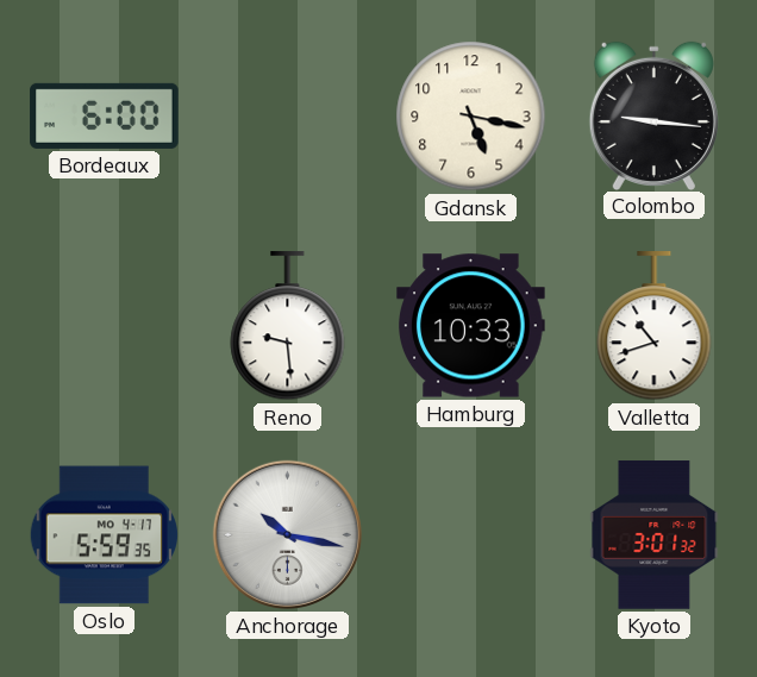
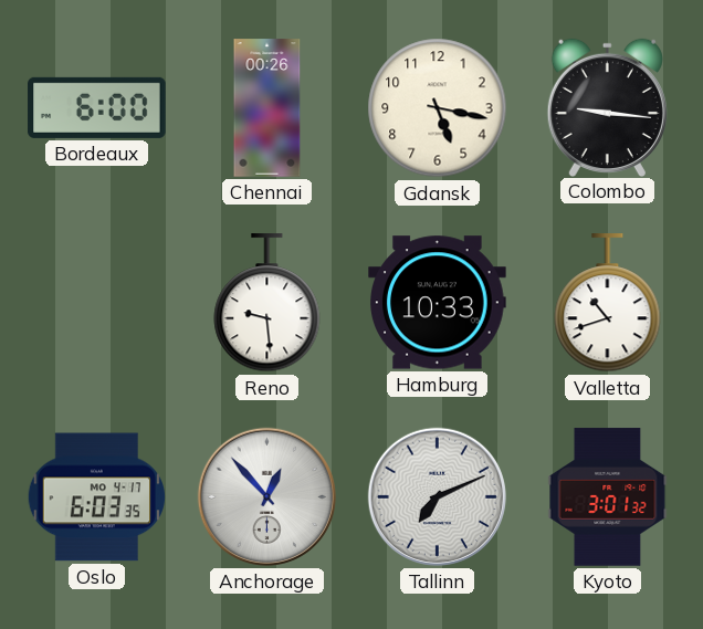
Chennai: none -> 00:26 (267, 108)
Oslo: 5:59 -> 6:03 (96, 497)
Anchorage: 10:17 -> 12:53 (266, 496)
Tallinn: none -> 7:11 (437, 496)
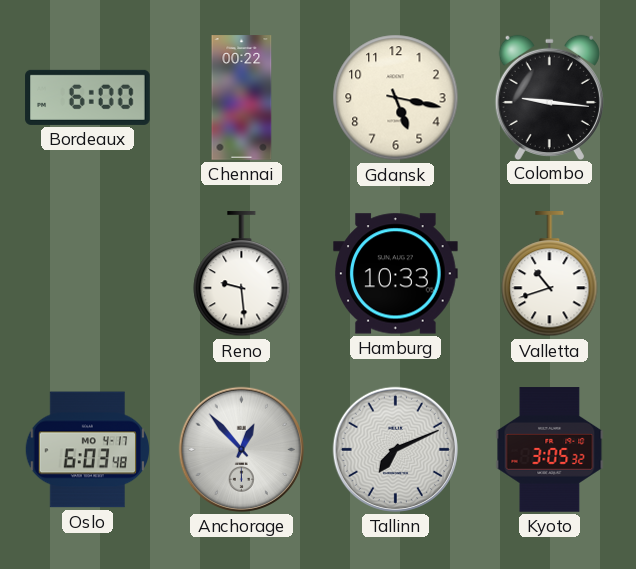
Chennai: 00:26 -> 00:22 (242, 98)
Oslo: 6:03:35 -> 6:03:48 (87, 450)
Kyoto: 3:01 -> 3:05 (550, 450)
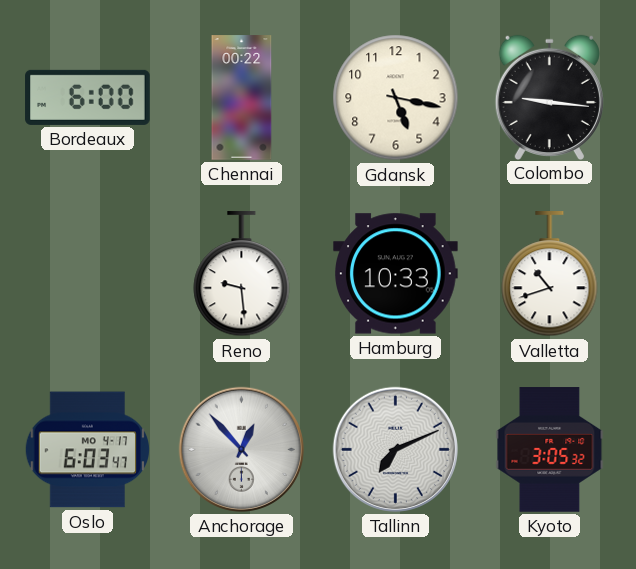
Oslo: 6:03:48 -> 6:03:47 (87, 450)
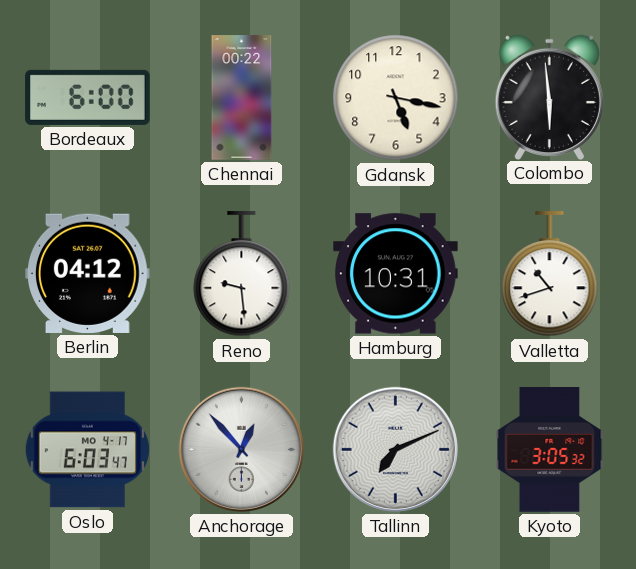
Colombo: 9:16 -> 5:59 (549, 97)
Berlin: none -> 04:12 (88, 273)
Hamburg: 10:33 -> 10:31 (396, 274)
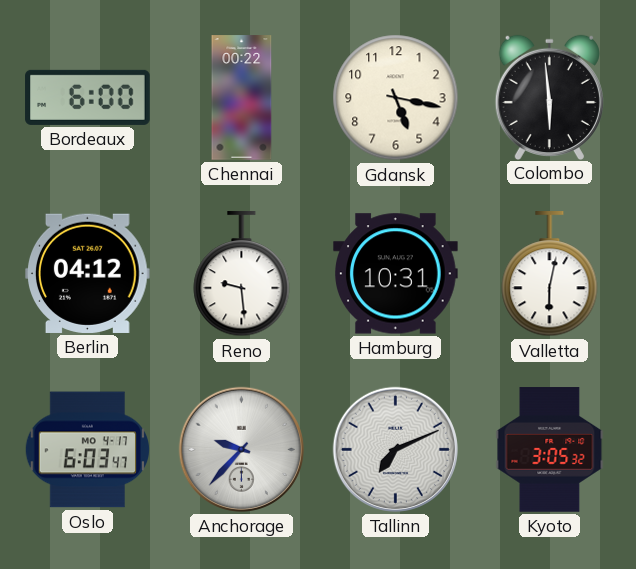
Valletta: 10:42 -> 6:02 (550, 274)
Anchorage: 12:53 -> 9:37 (241, 449)
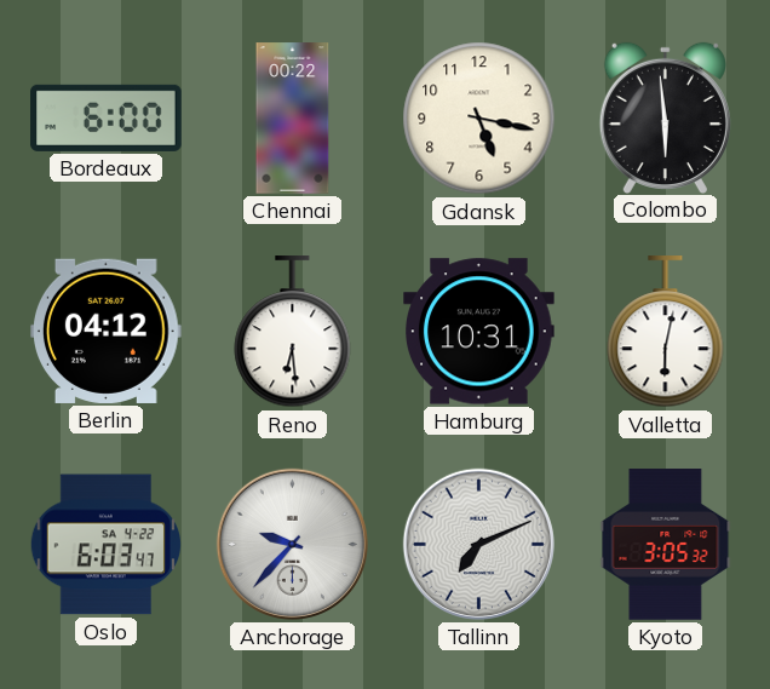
Reno: 9:29 -> 6:29 (293, 332)
Oslo date: MO 4-17 -> SA 4-22 (105, 545)
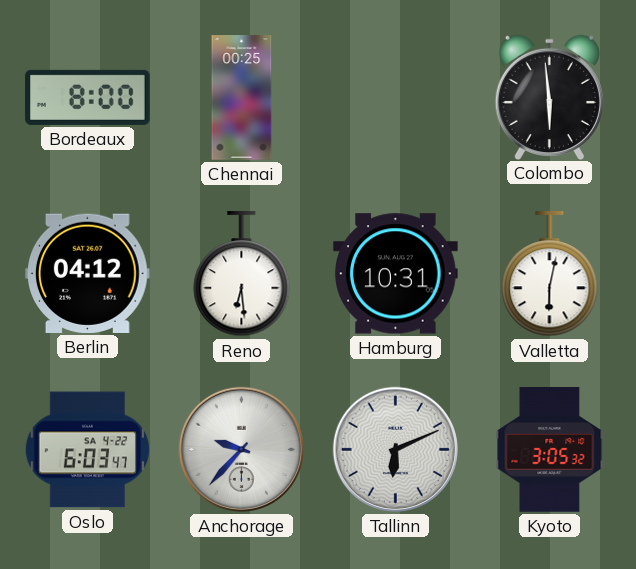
Bordeaux: 6:00 -> 8:00 (88, 97)
Chennai: 00:22 -> 00:25 (242, 98)
Gdansk: 5:17 -> none (479, 119)
Tallinn: 7:11 -> 6:11 (395, 449)
